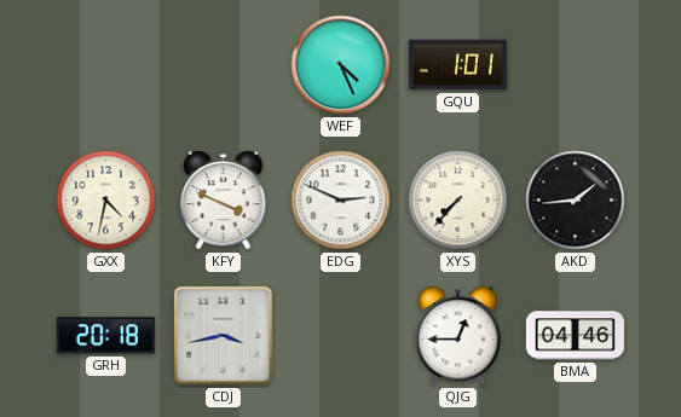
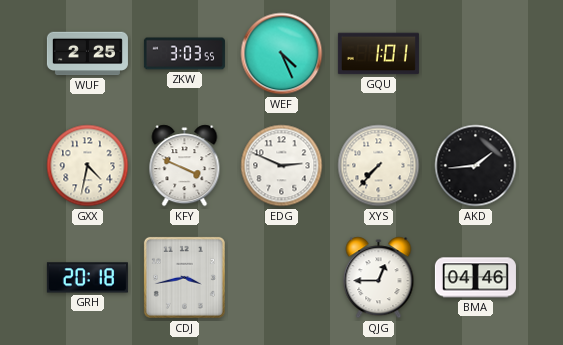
WUF: none -> 2:25 (87, 54)
ZKW: none -> 3:03 (184, 54)
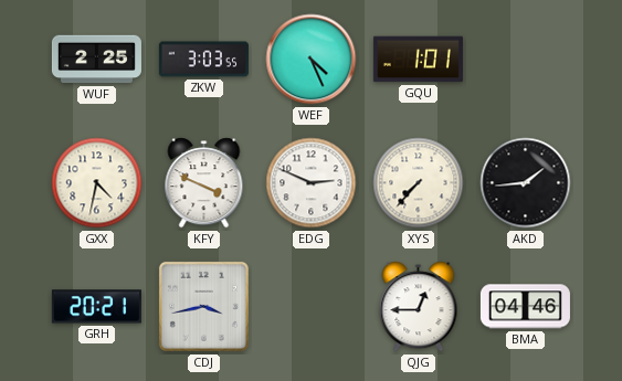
GRH: 20:18 -> 20:21 (96, 307)
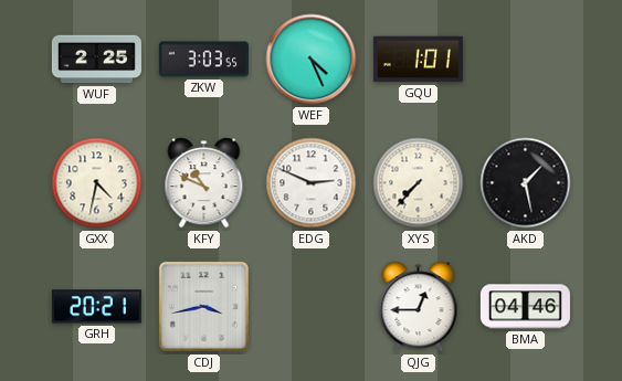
KFY: 3:49 -> 10:49 (204, 183)
AKD: 1:44 -> 1:28 (526, 183)
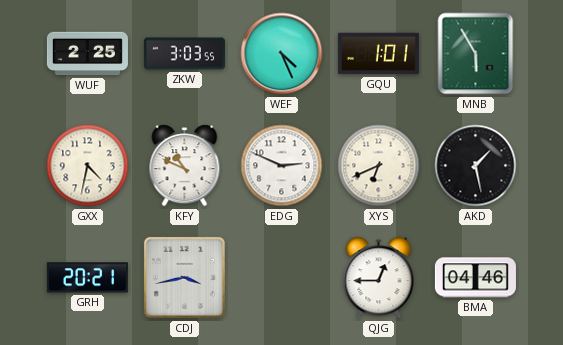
MNB: none -> 5:55 (476, 54)
XYS: 7:37 -> 6:41 (379, 166)
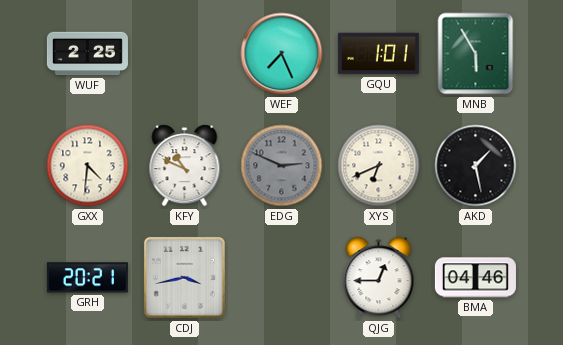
ZKW: 3:03 -> none (184, 54)
WEF: 4:26 -> 7:26 (282, 54)
GXX: 4:32 -> 4:31 (88, 166)
EDG dial: white -> grey (282, 166)
